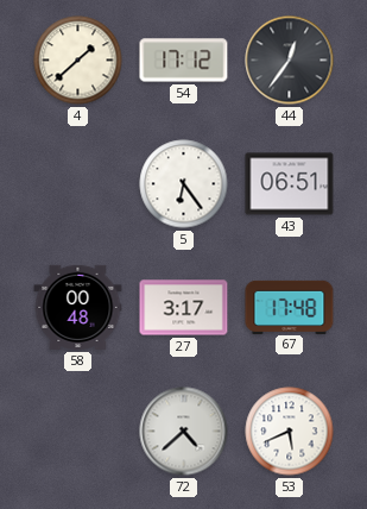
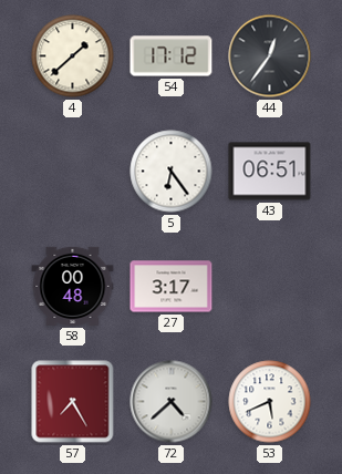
67: 17:48 -> none (290, 307)
57: none -> 7:25 (73, 402)
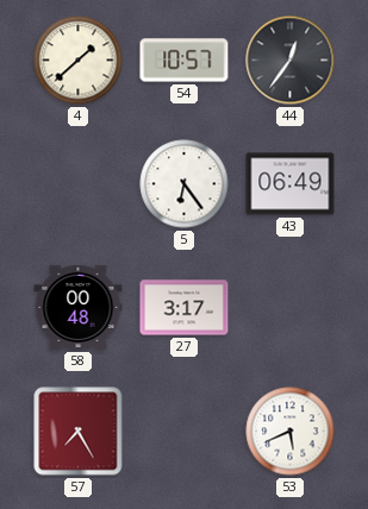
54: 17:12 -> 10:57 (185, 61)
43: 06:51 -> 06:49 (291, 184)
72: 4:38 -> none (172, 402)
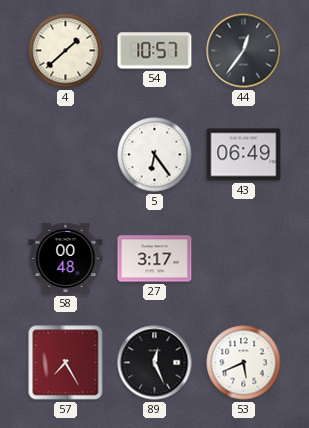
89: none -> 12:26 (155, 363)
